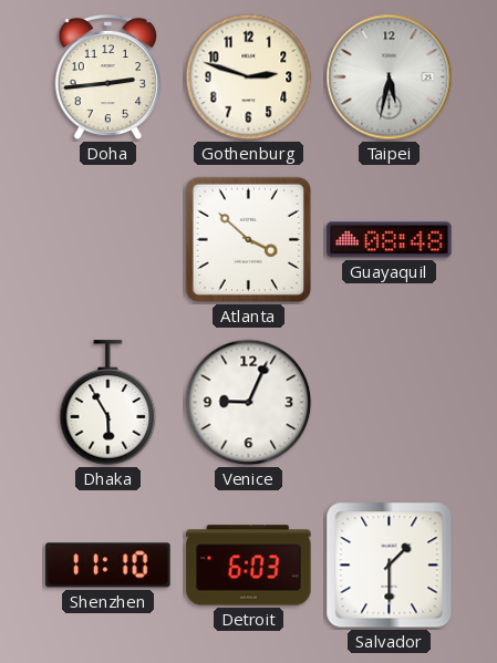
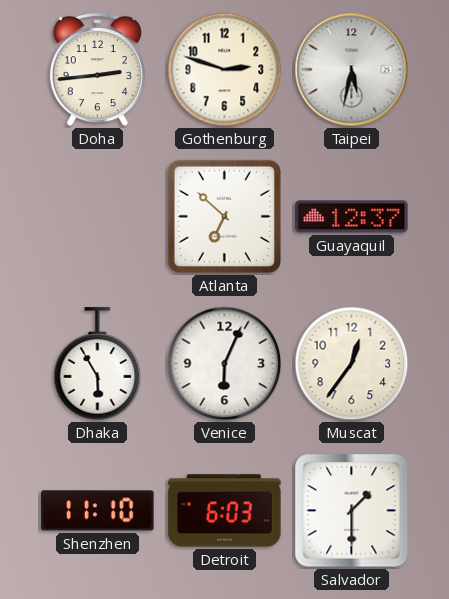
Atlanta: 3:52 -> 6:52 (224, 216)
Guayaquil: 08:48 -> 12:37 (352, 217)
Venice: 9:04 -> 6:04 (225, 364)
Muscat: none -> 12:36 (352, 364)
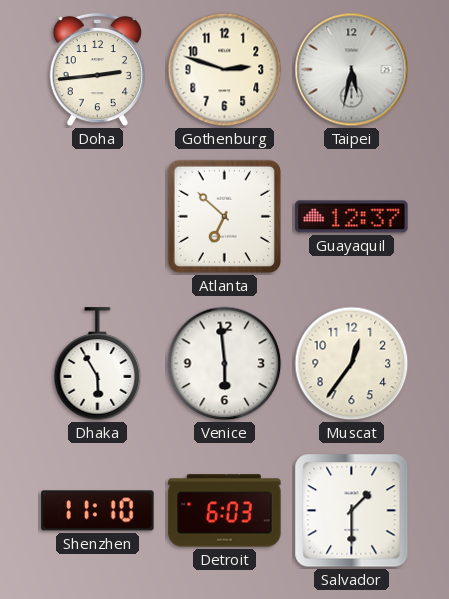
Venice: 6:04 -> 5:59 (225, 364)
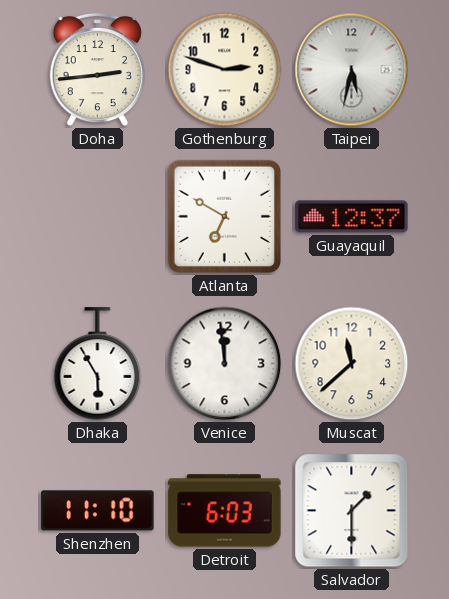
Atlanta: 6:52 -> 6:50 (224, 216)
Venice: 5:59 -> 11:59 (225, 364)
Muscat: 12:36 -> 11:38 (352, 364)
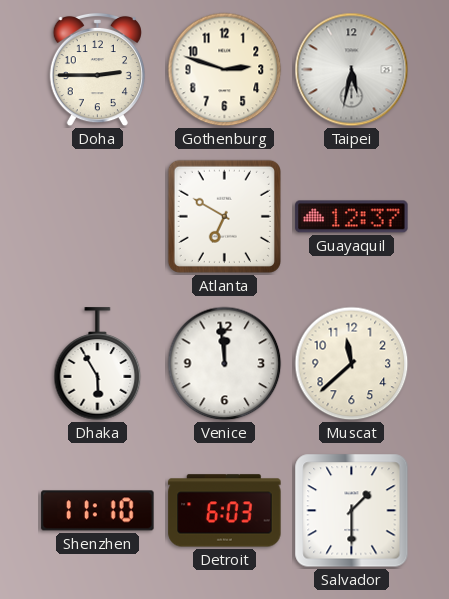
Doha: 2:44 -> 2:45 (97, 70)
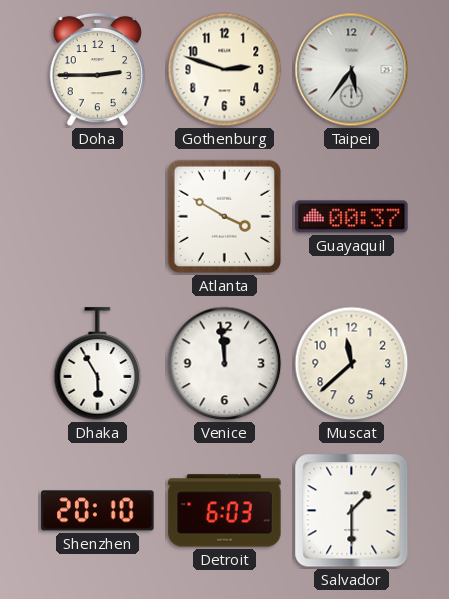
Taipei: 5:32 -> 5:36 (352, 70)
Atlanta: 6:50 -> 3:50 (224, 216)
Guayaquil: 12:37 -> 00:37 (352, 217)
Shenzhen: 11:10 -> 20:10 (98, 511)
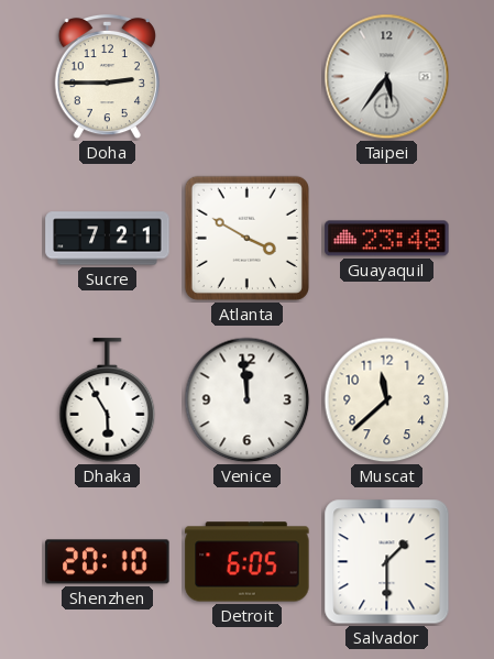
Gothenburg: 2:48 -> none (225, 70)
Sucre: none -> 7:21 (108, 239)
Guayaquil: 00:37 -> 23:48 (387, 239)
Detroit: 6:03 -> 6:05 (248, 562)
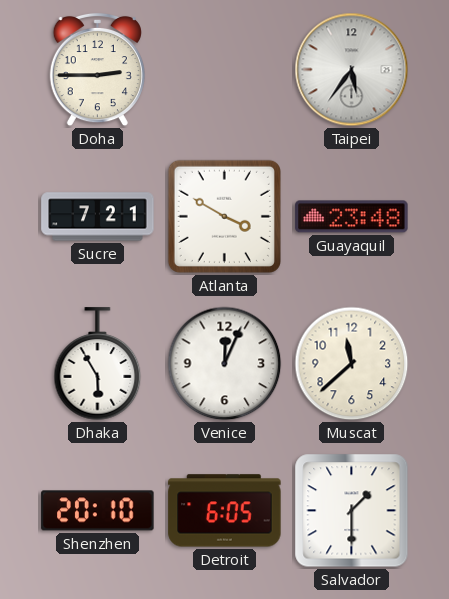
Venice: 11:59 -> 12:04 (225, 364)
